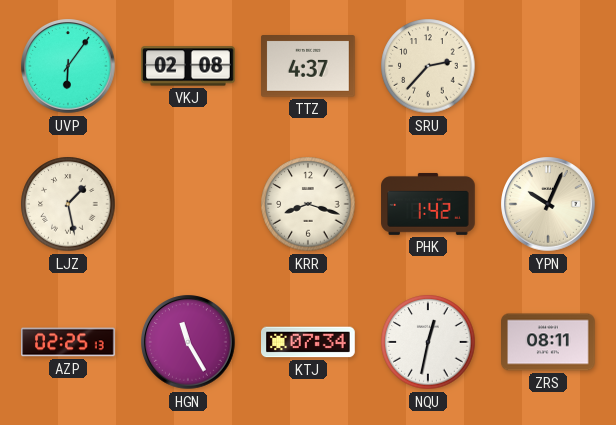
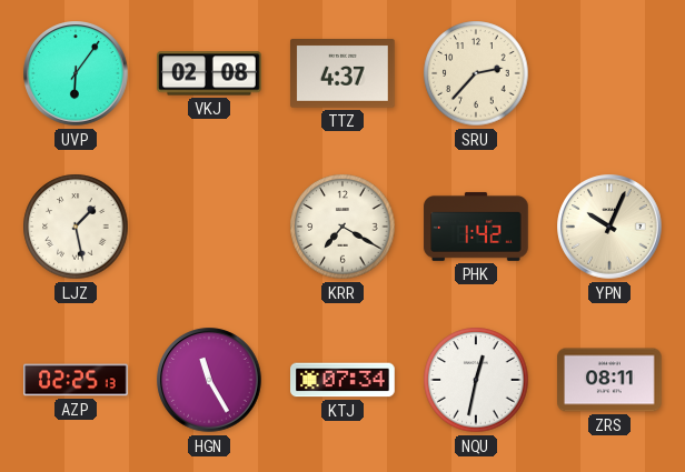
KRR: 8:18 -> 7:20 (343, 227)
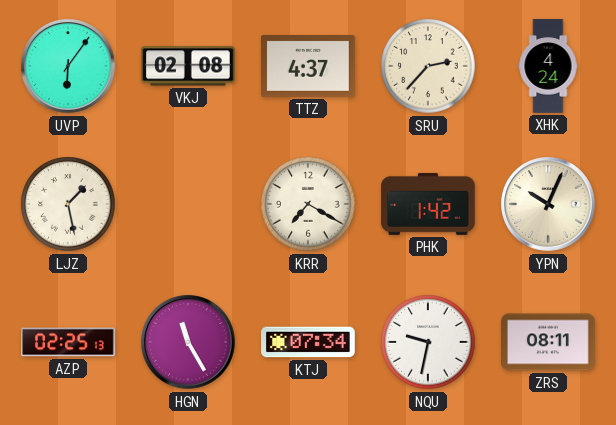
XHK: none -> 4:24 (548, 66)
NQU: 12:32 -> 9:32 (428, 342)
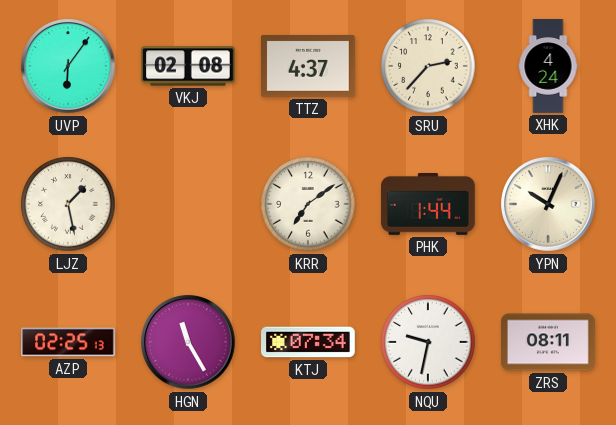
KRR: 7:20 -> 7:09 (308, 204)
PHK: 1:42 -> 1:44 (428, 204)
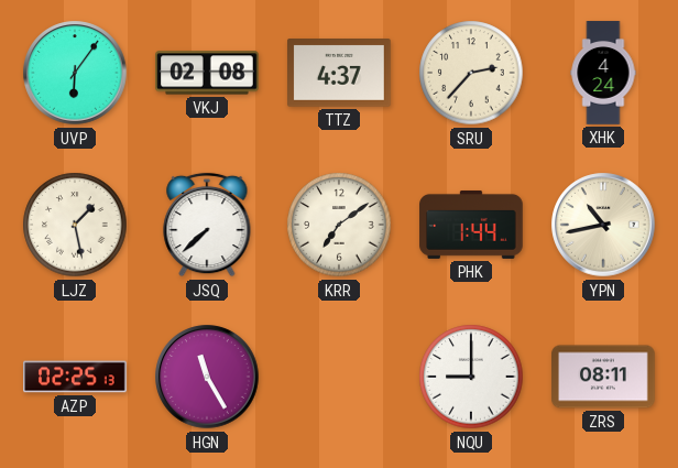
JSQ: none -> 7:38 (207, 225)
YPN: 10:04 -> 10:43 (603, 225)
KTJ: 07:34 -> none (308, 342)
NQU: 9:32 -> 9:00 (471, 377)
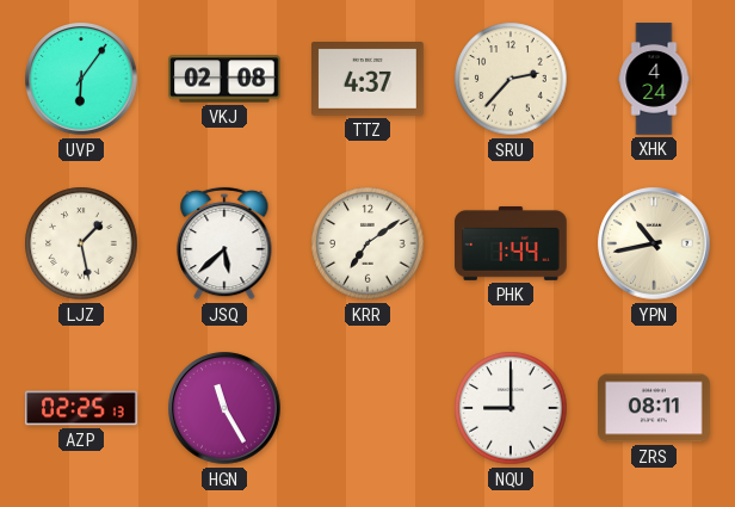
JSQ: 7:38 -> 5:38 (224, 243)
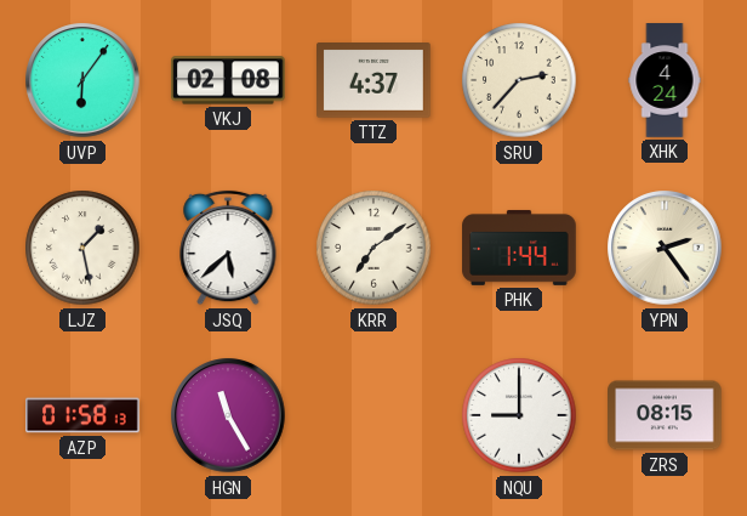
YPN: 10:43 -> 2:24 (665, 248)
AZP: 02:25 -> 01:58 (82, 415)
ZRS: 08:11 -> 08:15 (666, 415)
